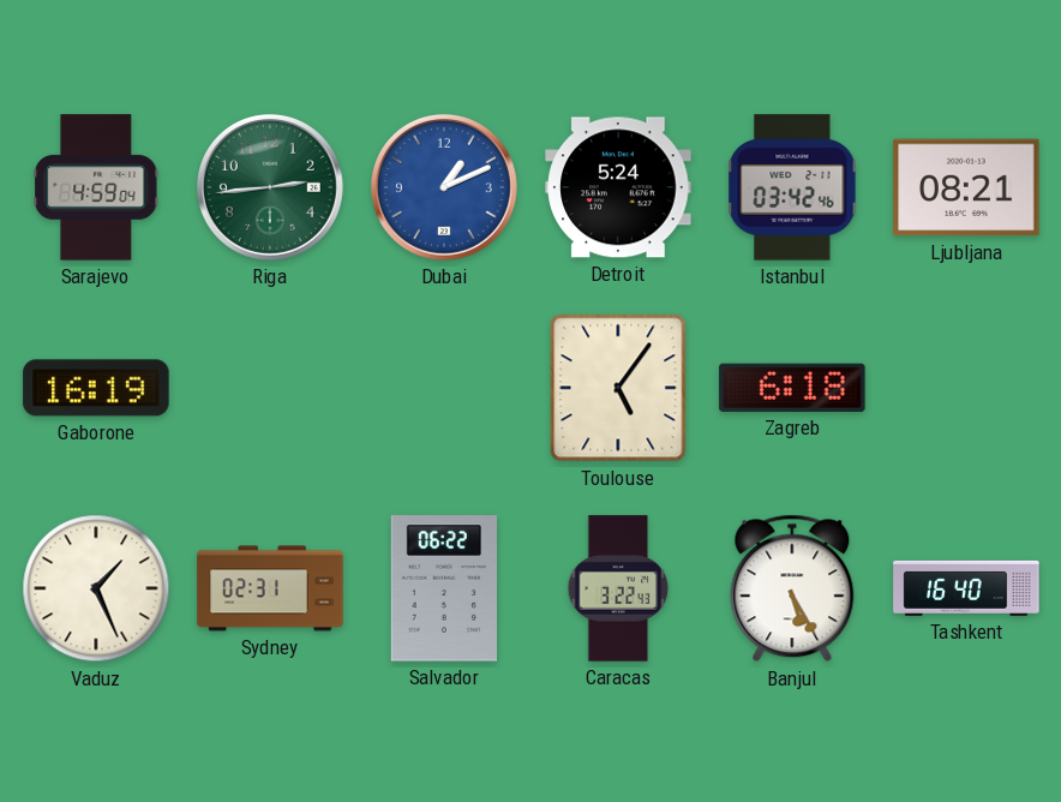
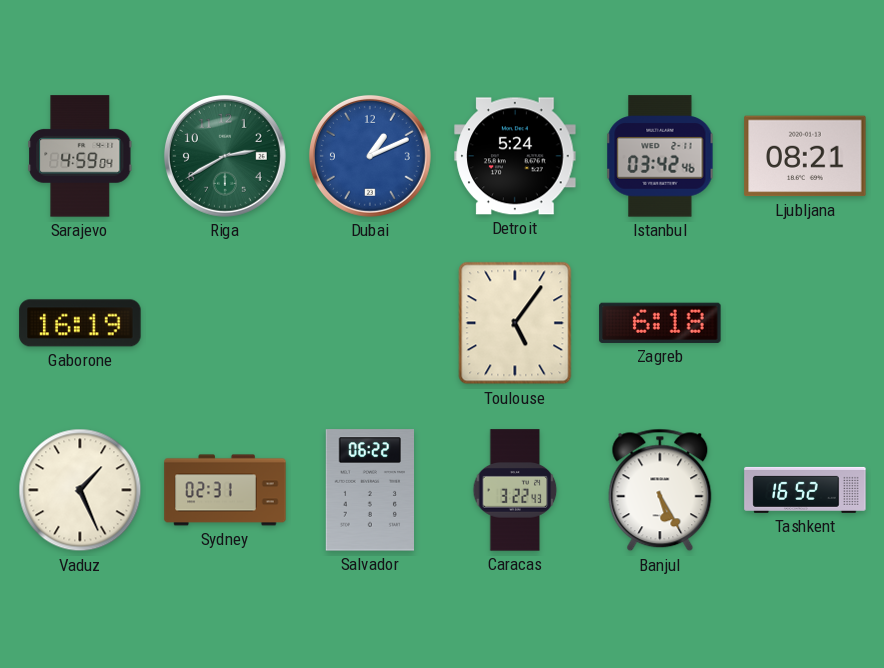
Riga: 2:44 -> 2:40 (225, 156)
Tashkent: 16:40 -> 16:52 (805, 490)
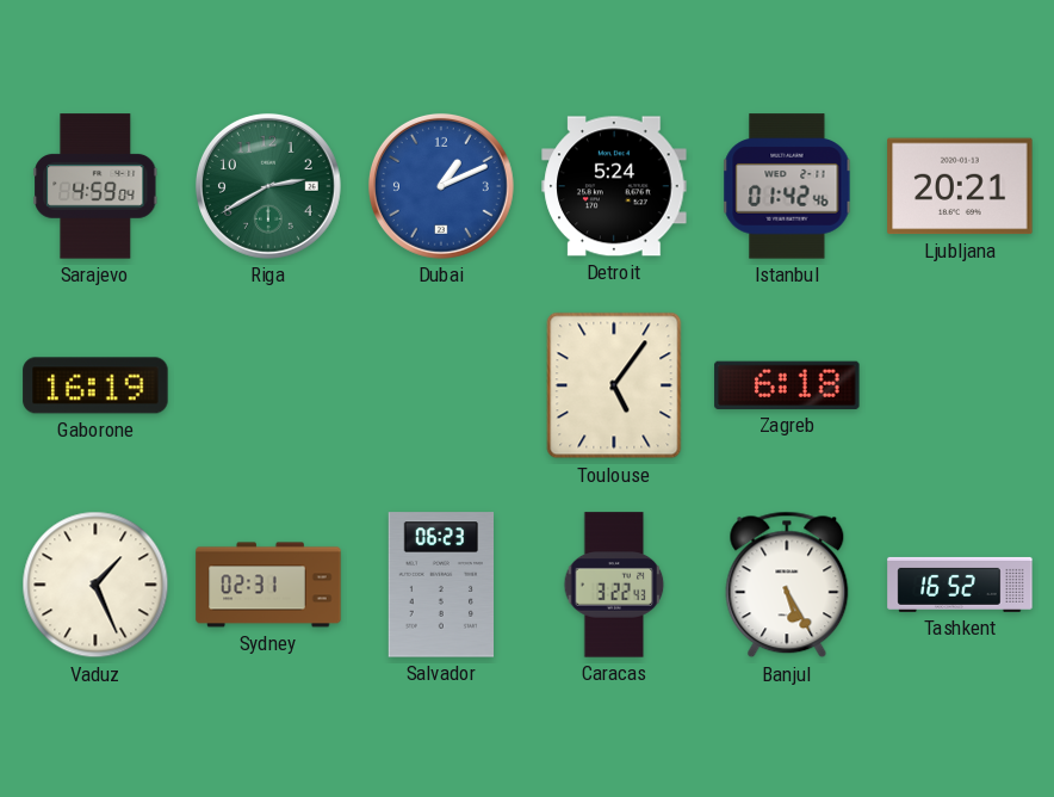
Istanbul: 03:42 -> 01:42 (787, 186)
Ljubljana: 08:21 -> 20:21 (960, 186)
Salvador: 06:22 -> 06:23 (440, 585)
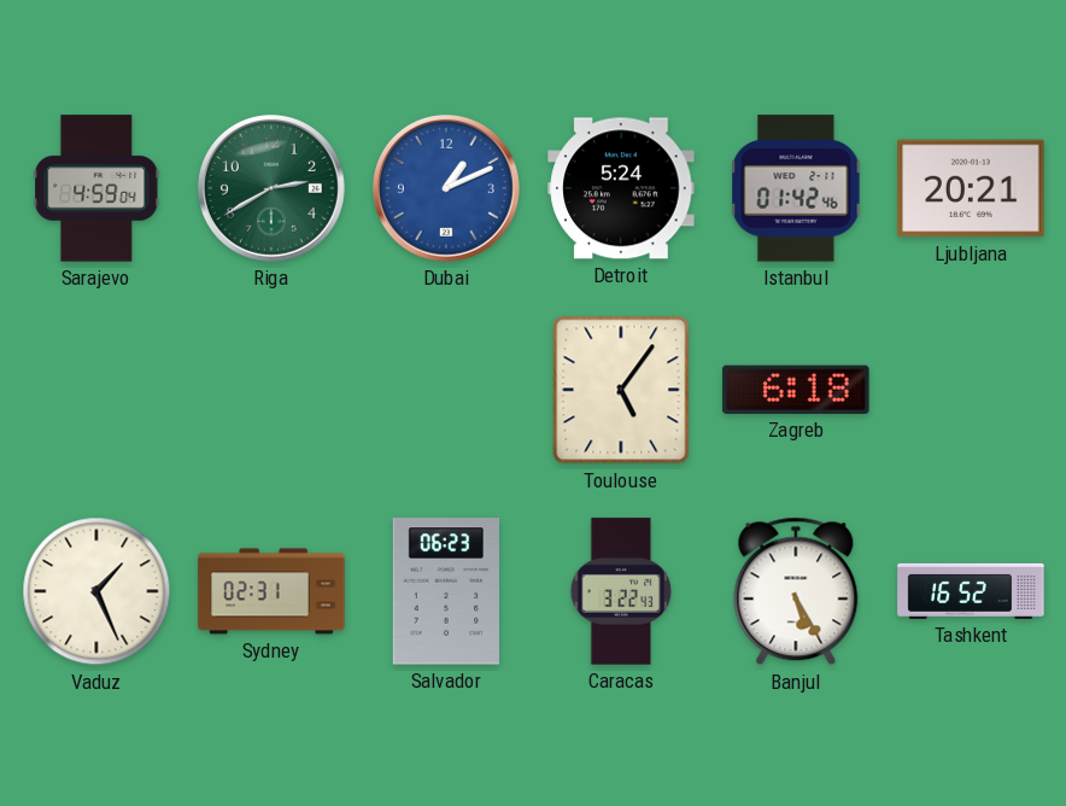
Gaborone: 16:19 -> none (95, 385)
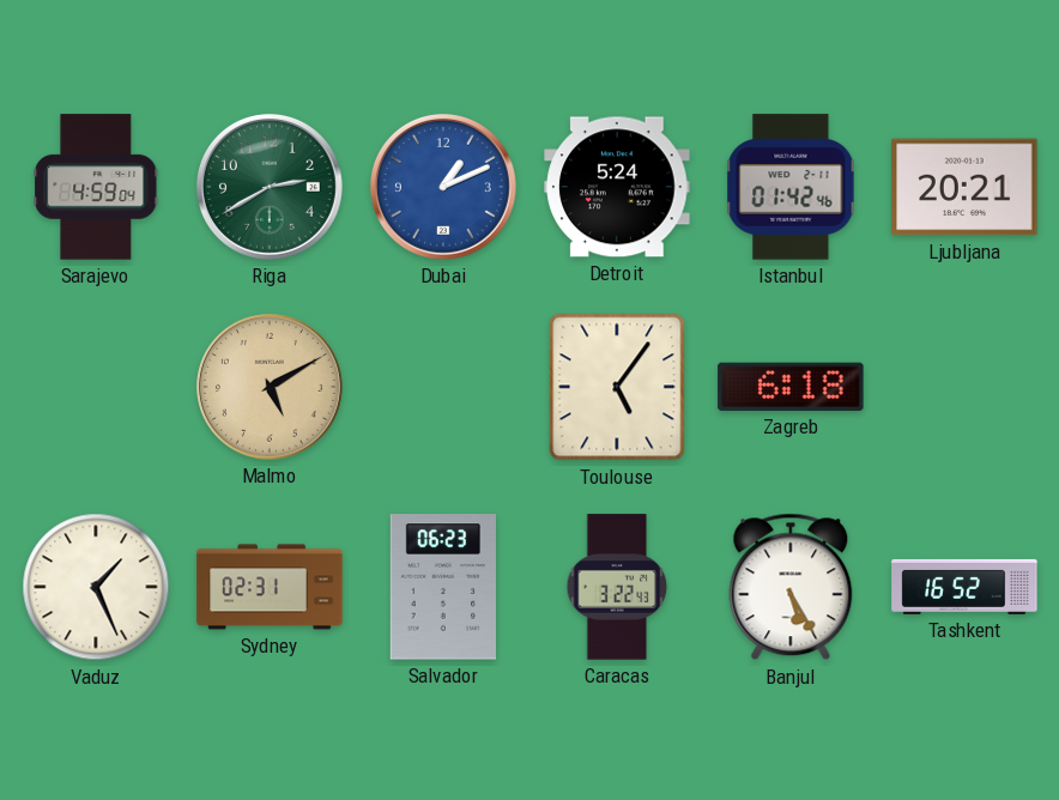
Malmo: none -> 5:10 (270, 387)
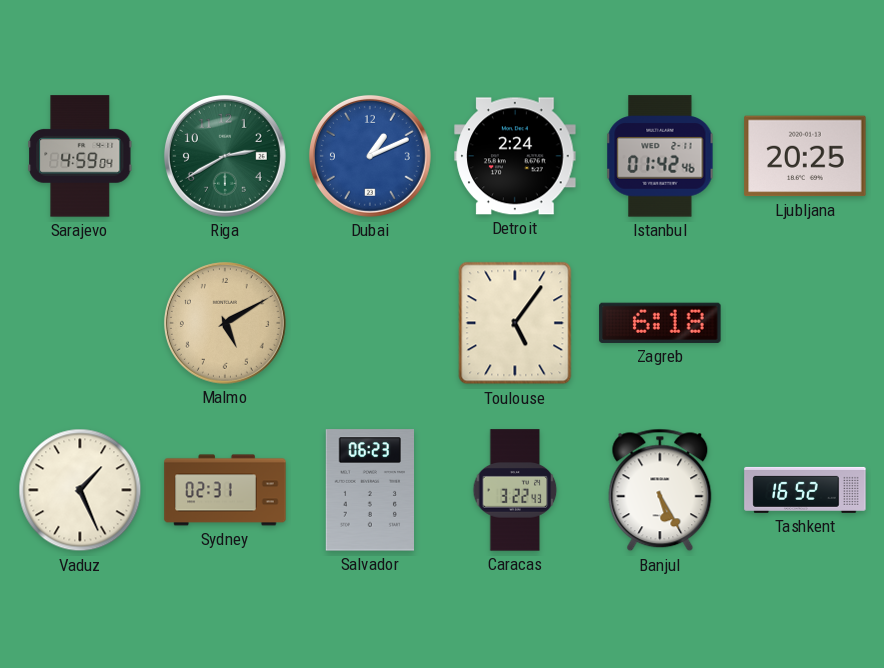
Detroit: 5:24 -> 2:24 (515, 156)
Ljubljana: 20:21 -> 20:25 (805, 156)
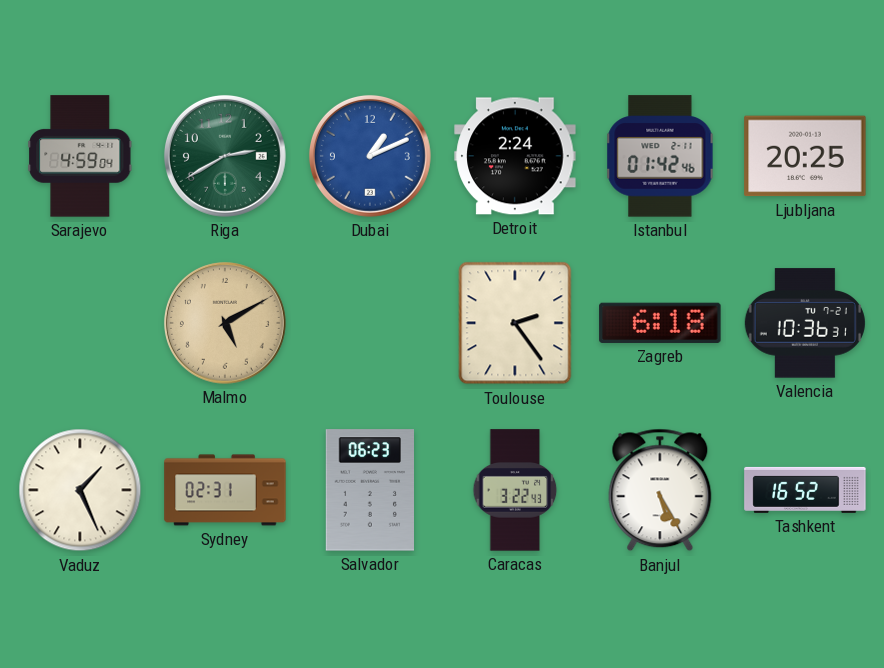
Toulouse: 5:06 -> 2:24 (515, 323)
Valencia: none -> 10:36 (805, 323)
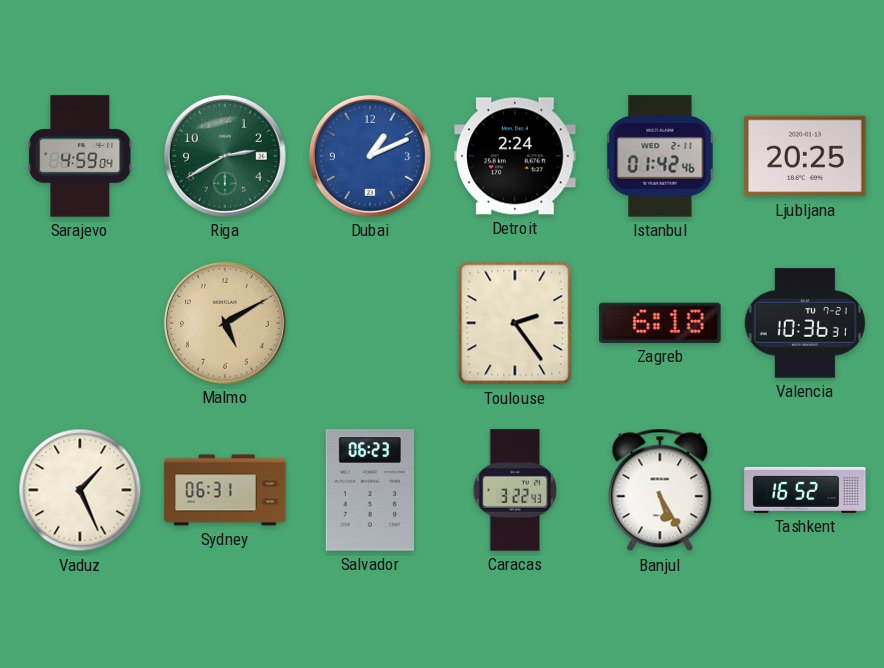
Sydney: 02:31 -> 06:31 (225, 490)
